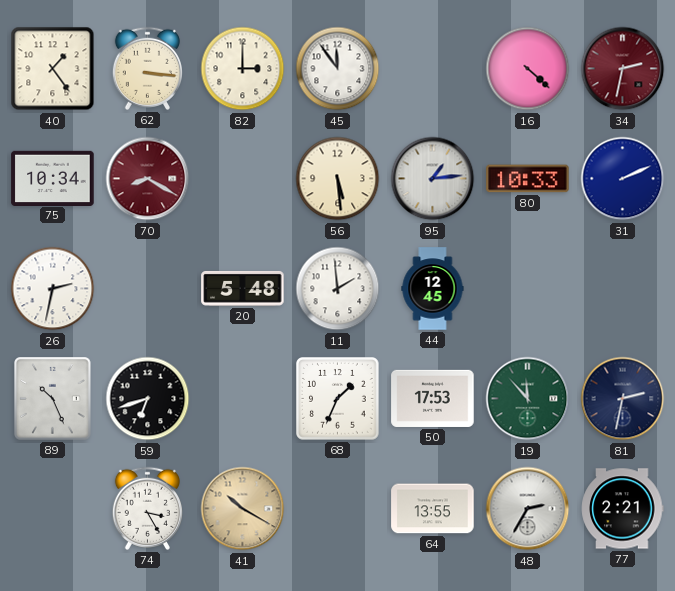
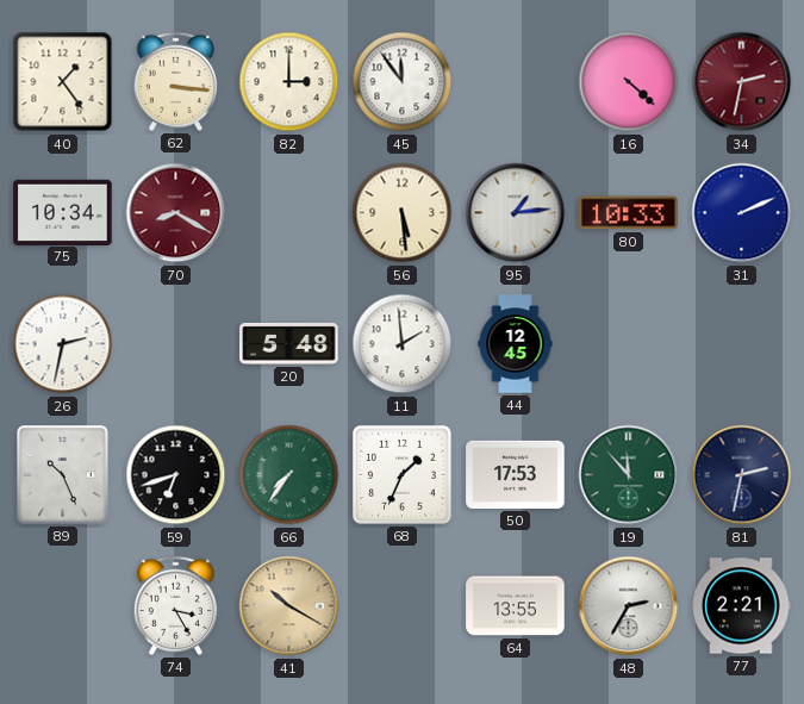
66: none -> 7:36 (289, 475)
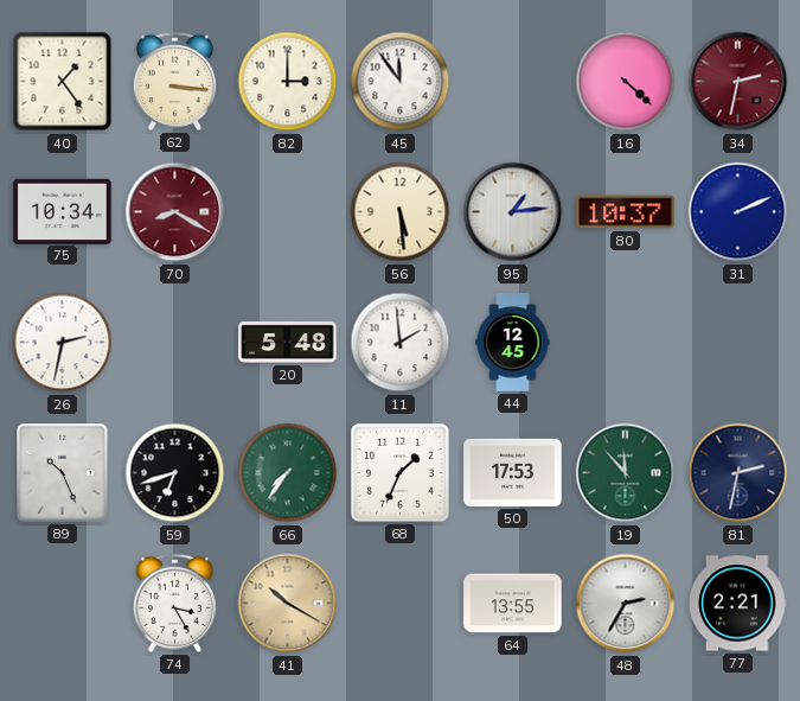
80: 10:33 -> 10:37 (626, 212)
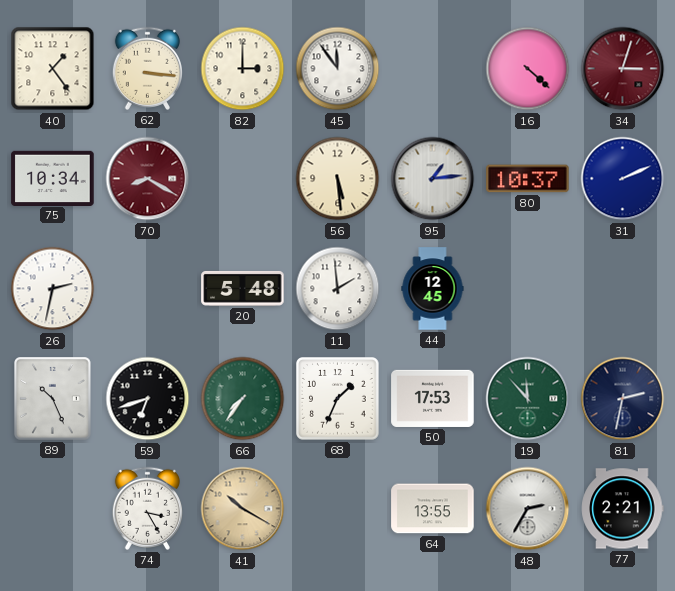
34: 2:32 -> 3:03 (623, 69)
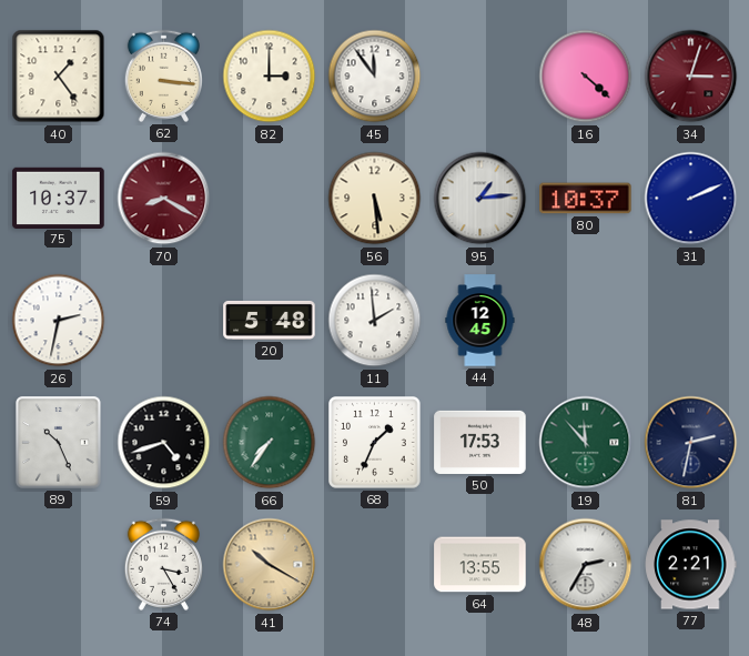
75: 10:34 -> 10:37 (59, 198)
59: 6:42 -> 4:42 (164, 443)
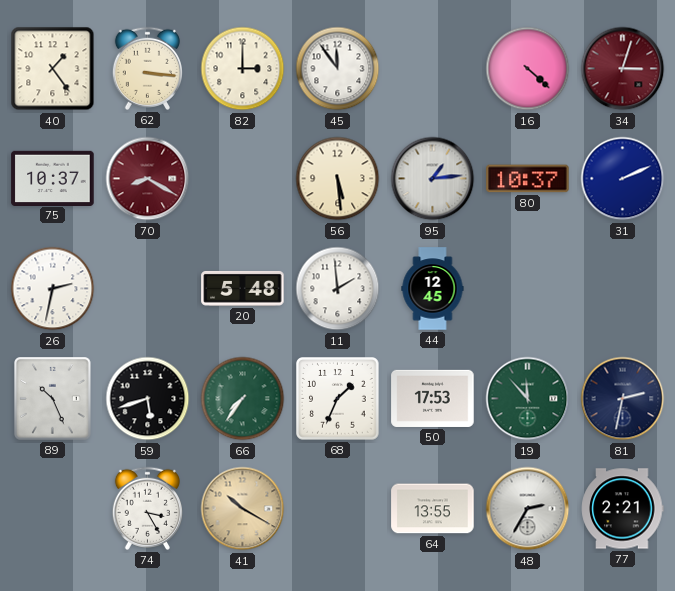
59: 4:42 -> 5:42 (148, 399)
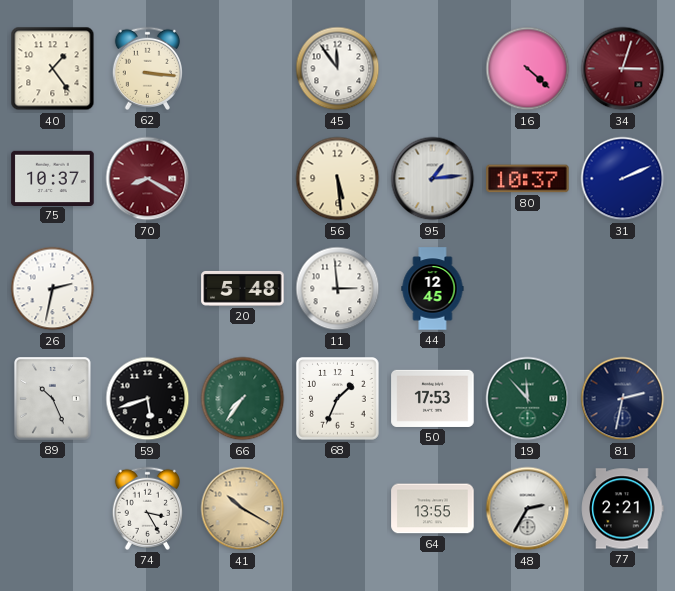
82: 3:00 -> none (243, 69)
11: 1:59 -> 2:59 (338, 289)
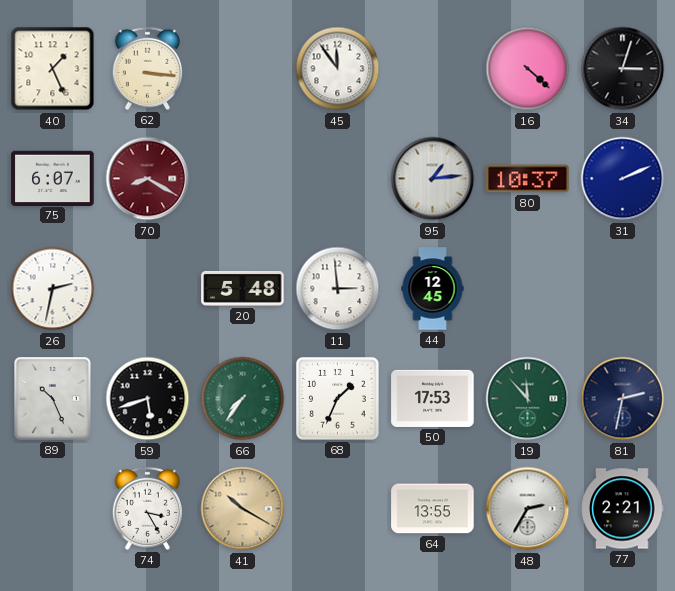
40: 1:24 -> 1:26 (53, 69)
34 dial: burgundy -> black (623, 69)
75: 10:37 -> 6:07 (53, 178)
56: 5:29 -> none (338, 179)
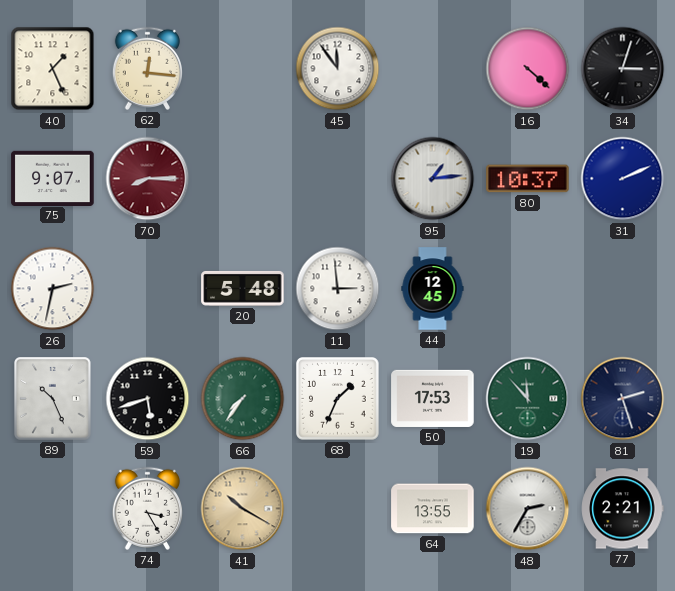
62: 3:16 -> 12:16 (147, 68)
75: 6:07 -> 9:07 (53, 178)
70: 8:20 -> 8:15 (148, 179)
81: 2:32 -> 2:27 (623, 399)
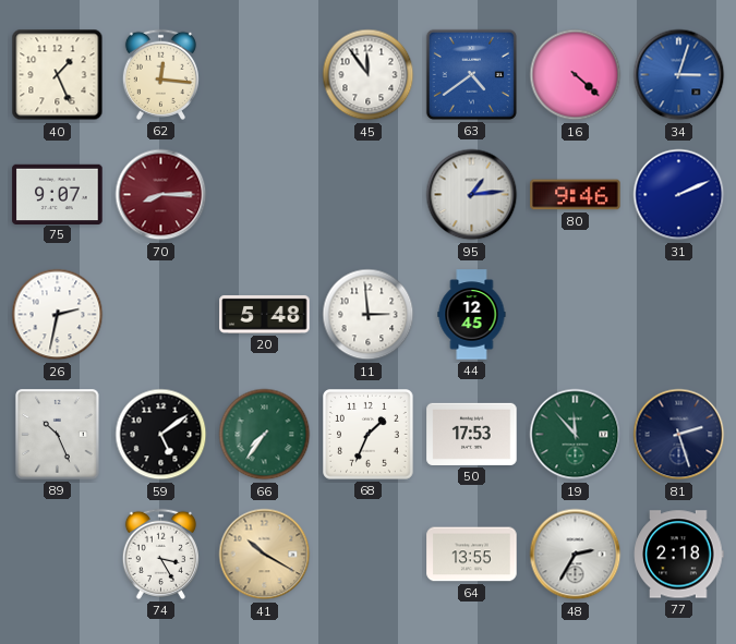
63: none -> 4:39 (471, 74)
34 dial: black -> blue (679, 75)
80: 10:37 -> 9:46 (576, 195)
59: 5:42 -> 5:09 (161, 435)
77: 2:21 -> 2:18 (679, 555)
